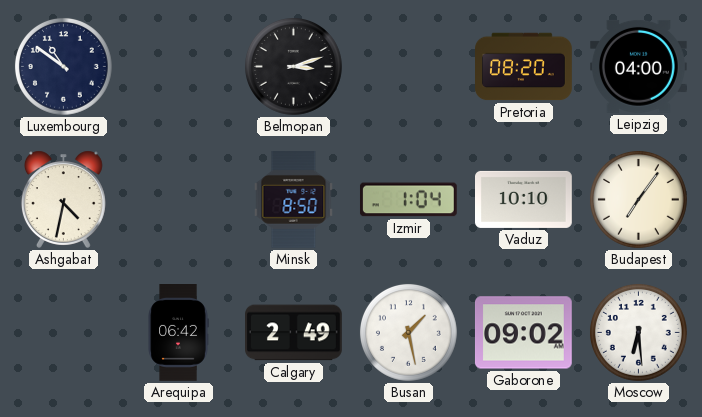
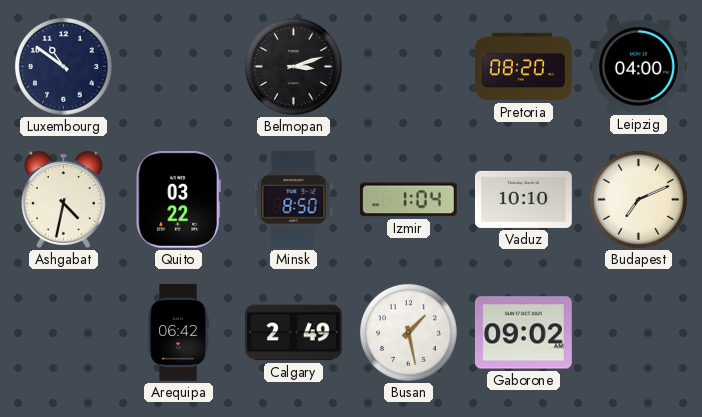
Quito: none -> 03:22 (178, 199)
Budapest: 7:06 -> 7:11 (638, 199)
Moscow: 6:29 -> none (638, 332)
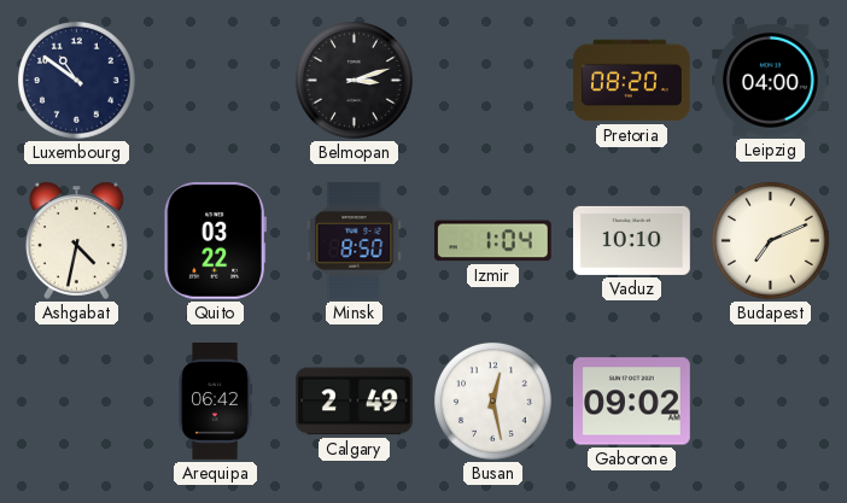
Busan: 1:28 -> 12:28 (492, 400)
